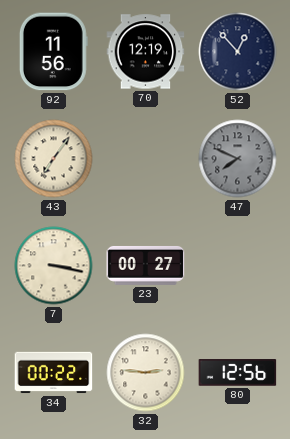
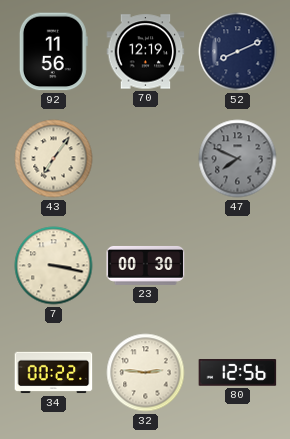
52: 12:53 -> 8:11 (238, 52)
23: 00:27 -> 00:30 (146, 265)
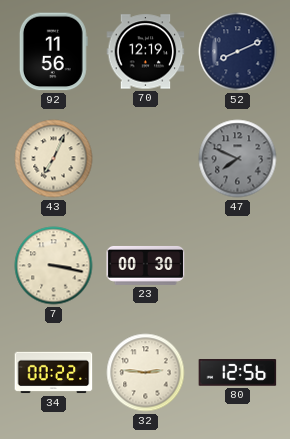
43: 7:06 -> 7:04 (54, 159)
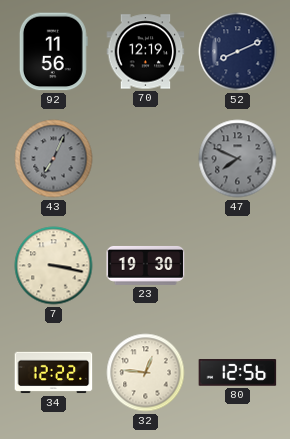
43 dial: cream -> grey (54, 159)
23: 00:30 -> 19:30 (146, 265)
34: 00:22 -> 12:22 (54, 373)
32: 2:46 -> 12:46 (146, 373)
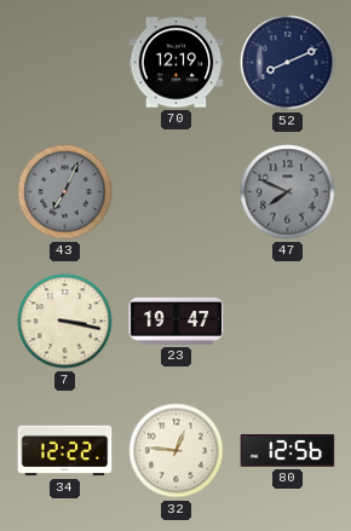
92: 11:56 -> none (53, 52)
23: 19:30 -> 19:47 (177, 321)
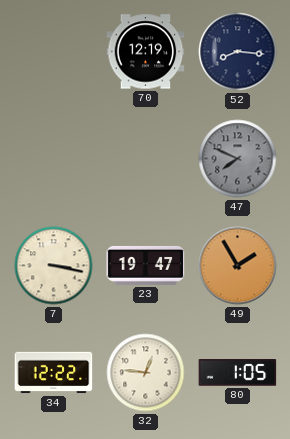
52: 8:11 -> 8:16 (238, 52)
43: 7:04 -> none (65, 192)
49: none -> 1:55 (238, 266)
80: 12:56 -> 1:05 (238, 373)
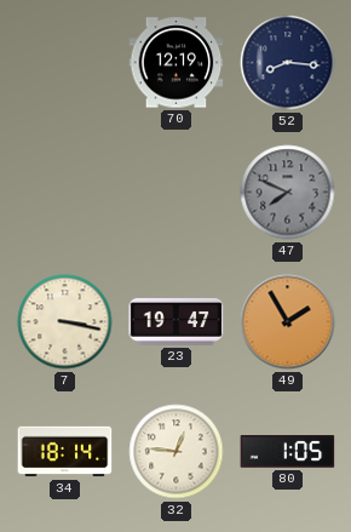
34: 12:22 -> 18:14 (65, 452)
